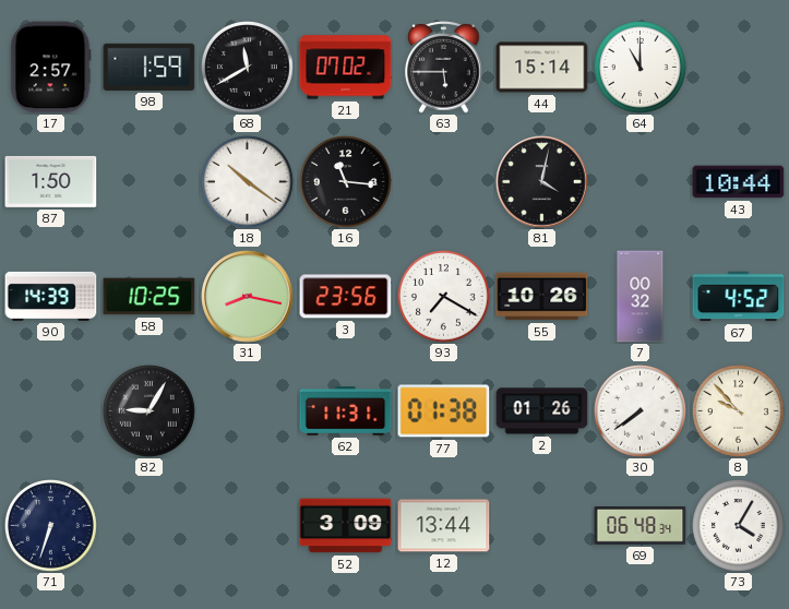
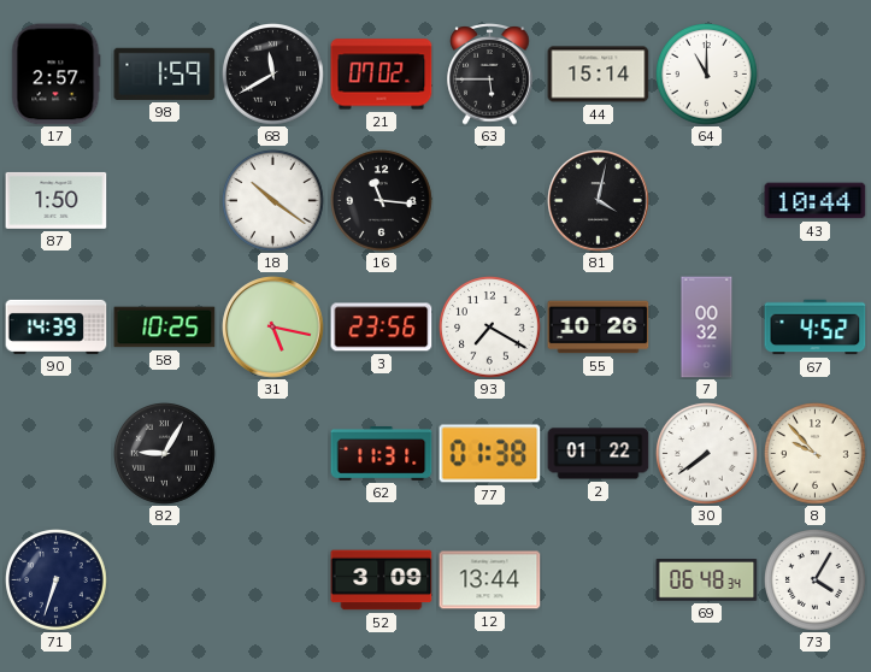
31: 8:17 -> 5:17 (273, 328)
2: 01:26 -> 01:22 (599, 454)
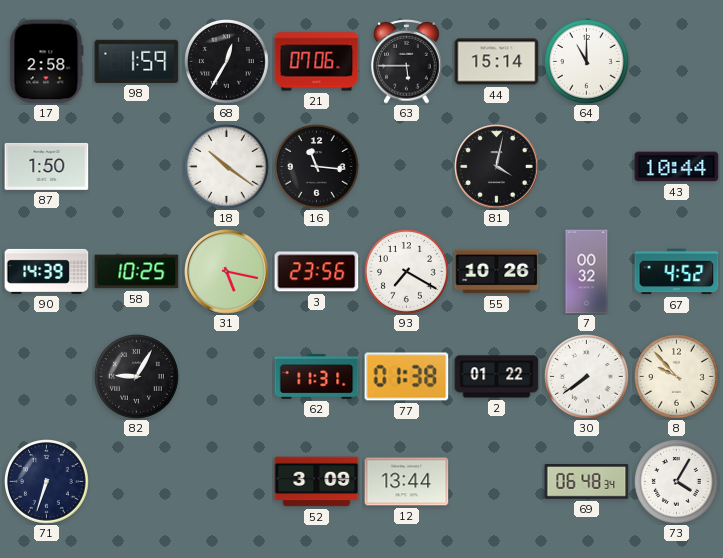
17: 2:57 -> 2:58 (47, 62)
68: 11:40 -> 12:35 (227, 62)
21: 07:02 -> 07:06 (317, 62)
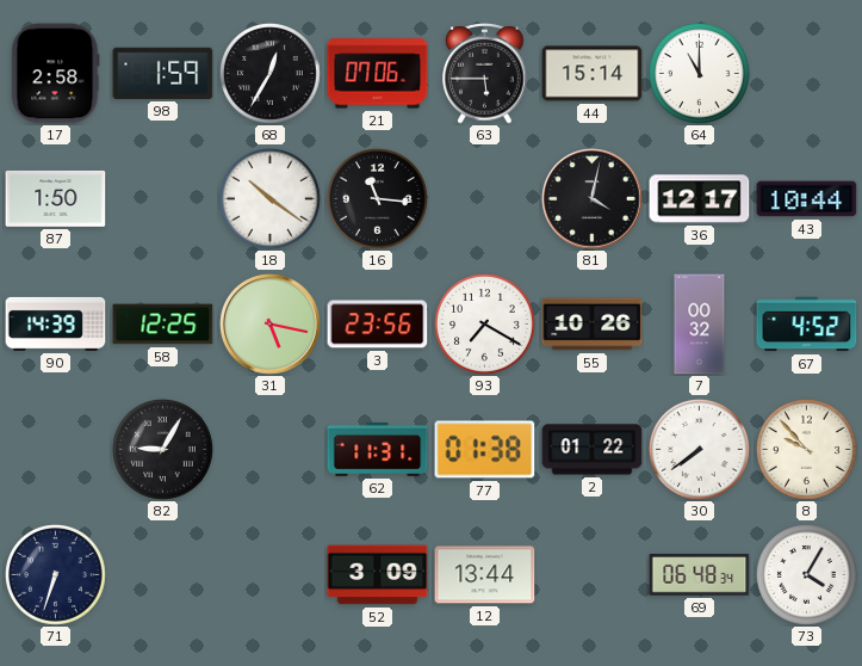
36: none -> 12:17 (700, 199)
58: 10:25 -> 12:25 (163, 325)
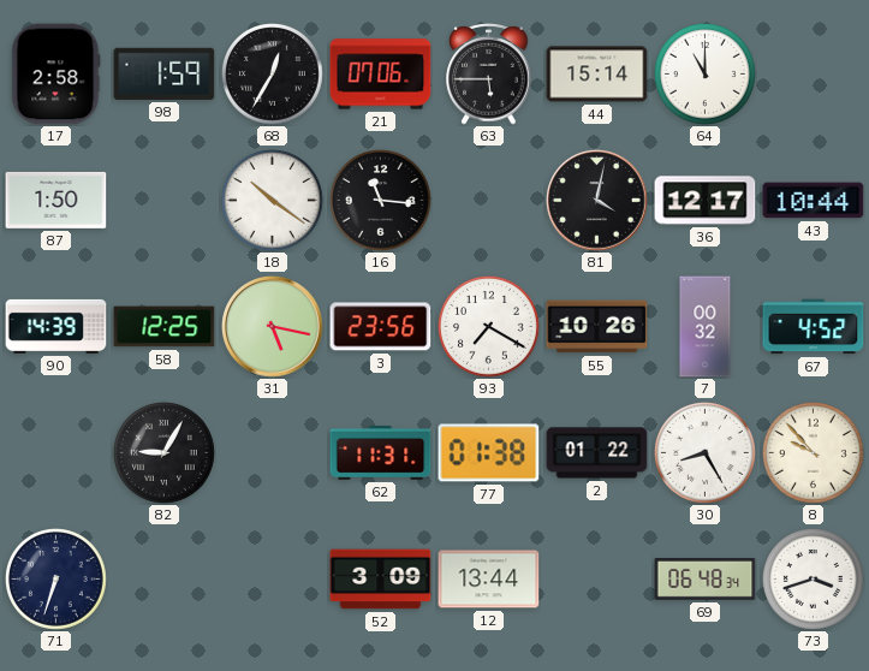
30: 7:39 -> 8:25 (706, 453)
73: 4:05 -> 3:42 (814, 580)
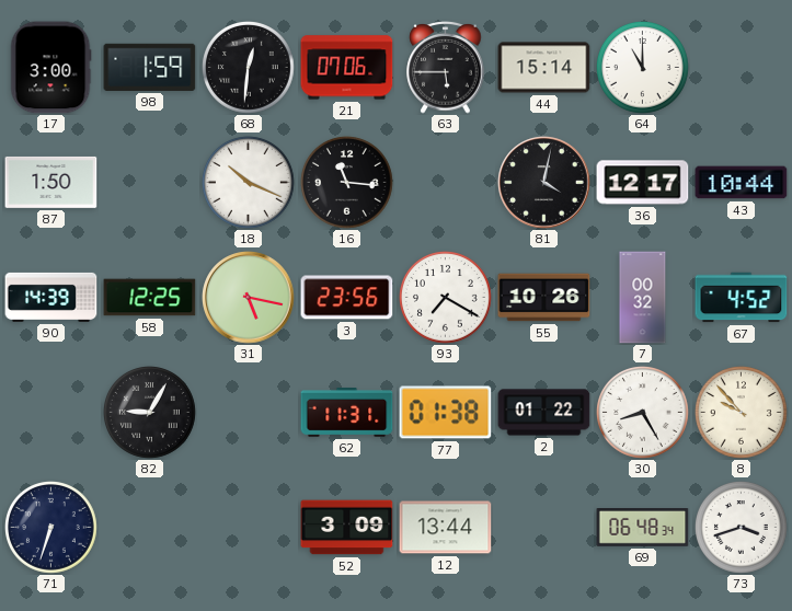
17: 2:58 -> 3:00 (51, 68)
68: 12:35 -> 12:31 (249, 68)
18: 10:21 -> 10:19 (249, 183)
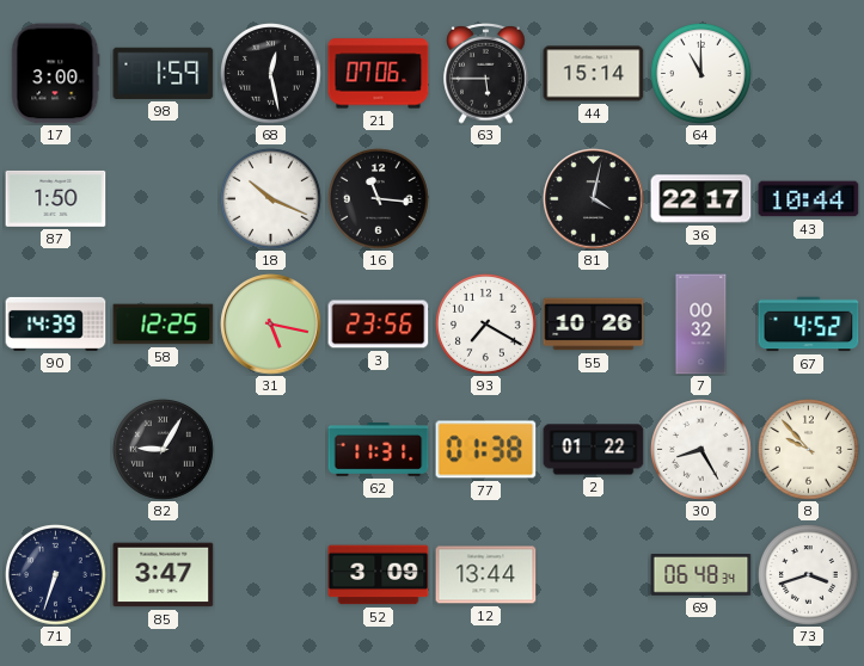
68: 12:31 -> 12:28 (271, 74)
36: 12:17 -> 22:17 (701, 199)
85: none -> 3:47 (164, 575)
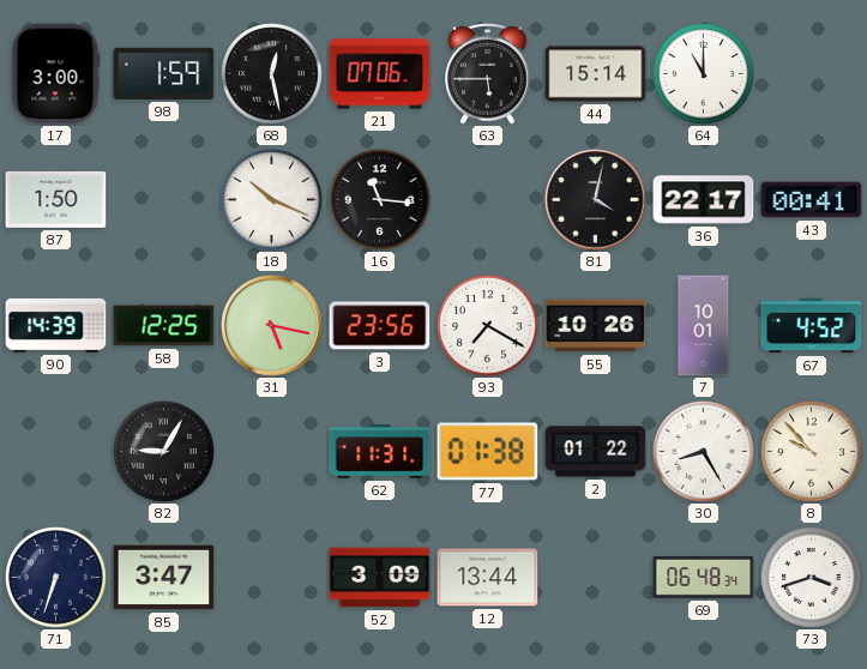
43: 10:44 -> 00:41 (812, 200)
7: 00:32 -> 10:01 (704, 326)
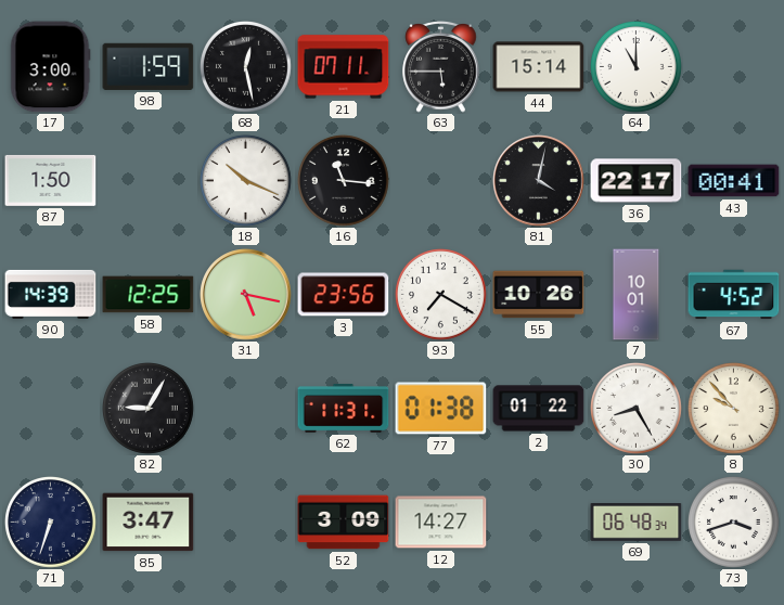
21: 07:06 -> 07:11 (344, 67)
12: 13:44 -> 14:27 (441, 523)
